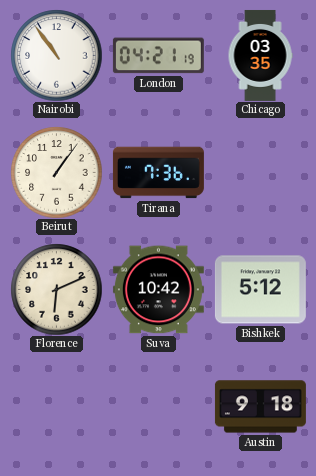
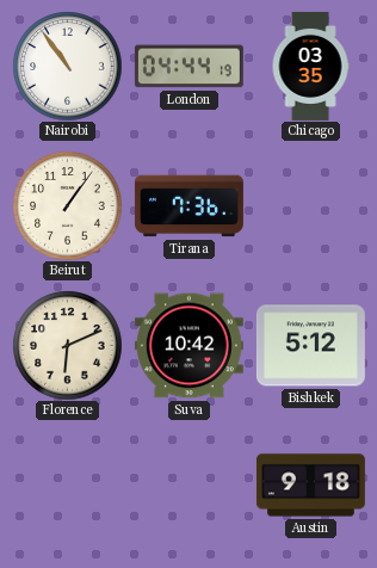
London: 04:21 -> 04:44 (188, 67)
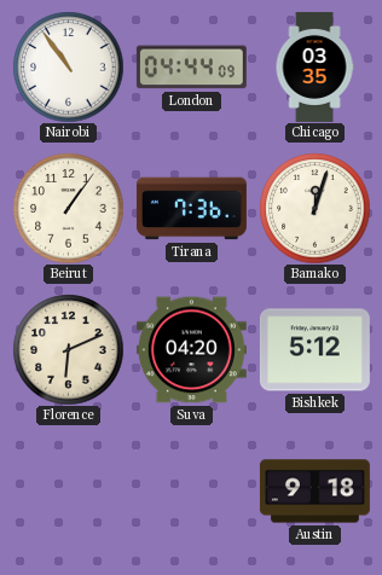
London: 04:44:19 -> 04:44:09 (191, 68)
Bamako: none -> 12:03 (314, 208)
Suva: 10:42 -> 04:20 (191, 350)
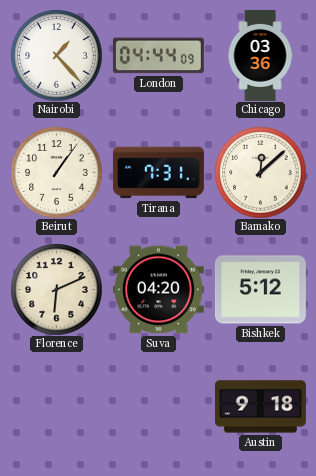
Nairobi: 10:54 -> 1:23 (56, 55)
Chicago: 03:35 -> 03:36 (260, 55)
Tirana: 7:36 -> 7:31 (158, 173)
Bamako: 12:03 -> 12:08 (260, 172)
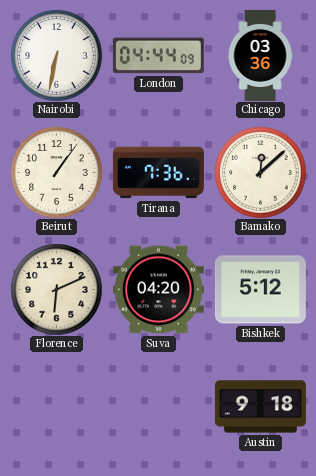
Nairobi: 1:23 -> 6:32 (56, 55)
Tirana: 7:31 -> 7:36 (158, 173)
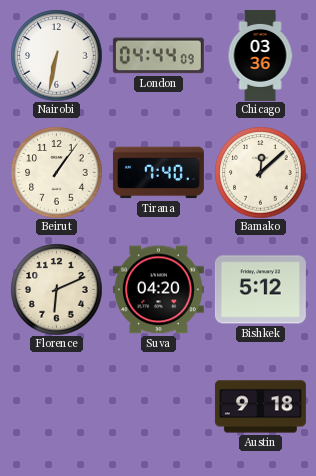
Tirana: 7:36 -> 7:40 (158, 173)
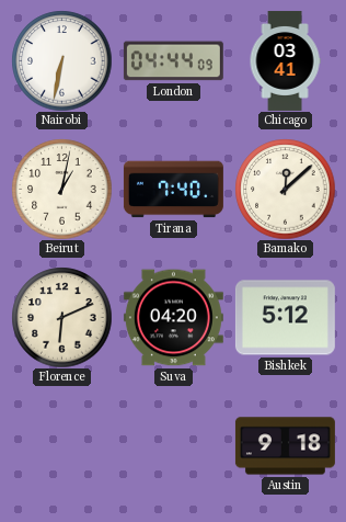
Chicago: 03:36 -> 03:41 (285, 60)
Beirut: 1:06 -> 1:02 (61, 189)
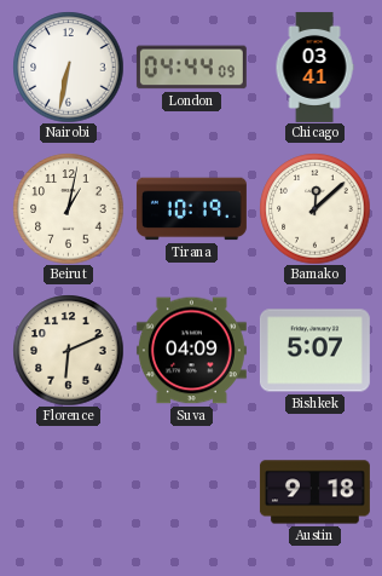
Tirana: 7:40 -> 10:19 (191, 209)
Suva: 04:20 -> 04:09 (191, 351)
Bishkek: 5:12 -> 5:07 (314, 351)
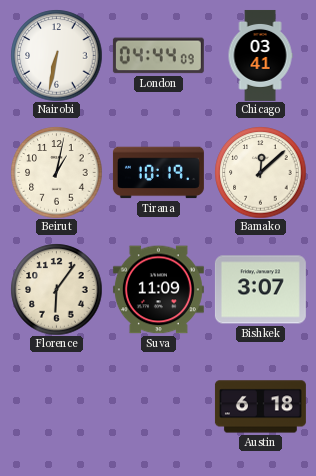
Florence: 6:11 -> 6:06 (56, 289)
Suva: 04:09 -> 11:09 (158, 290)
Bishkek: 5:07 -> 3:07 (260, 290)
Austin: 9:18 -> 6:18 (260, 407)
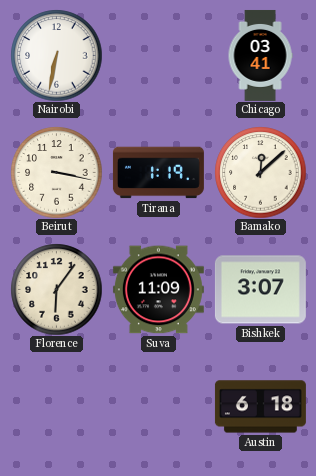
London: 04:44 -> none (158, 56)
Beirut: 1:02 -> 3:17 (56, 172)
Tirana: 10:19 -> 1:19 (158, 173)
